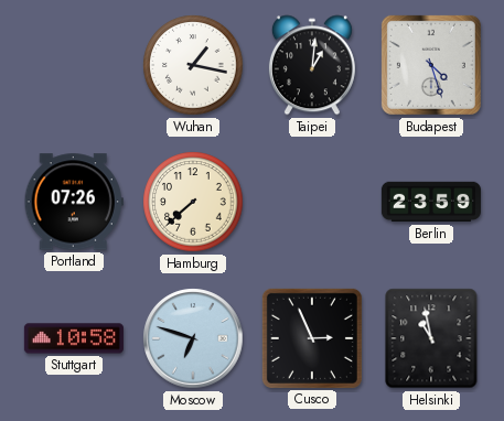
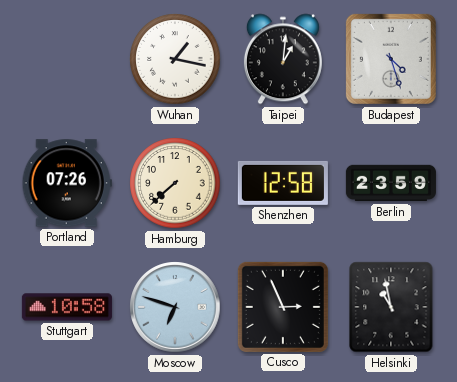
Shenzhen: none -> 12:58 (283, 183)
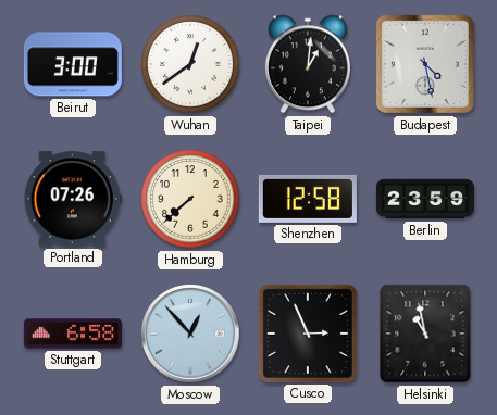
Beirut: none -> 3:00 (73, 64)
Wuhan: 1:17 -> 12:39 (190, 64)
Budapest: 4:27 -> 4:28 (425, 64)
Stuttgart: 10:58 -> 6:58 (73, 334)
Moscow: 6:48 -> 12:53 (190, 334)
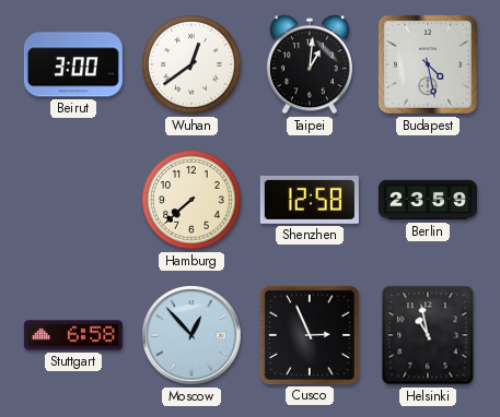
Portland: 07:26 -> none (73, 199)
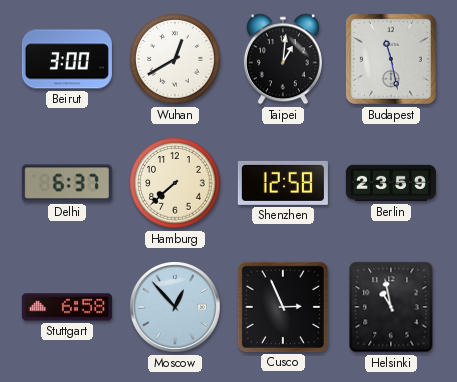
Wuhan: 12:39 -> 12:40 (175, 59)
Budapest: 4:28 -> 11:28 (391, 59)
Delhi: none -> 6:37 (67, 183)
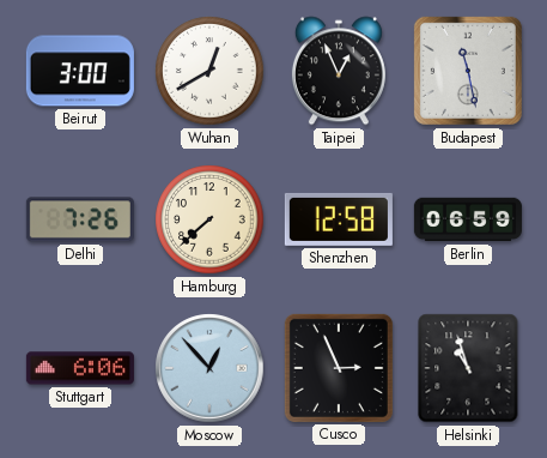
Taipei: 1:01 -> 12:56 (339, 71)
Delhi: 6:37 -> 7:26 (80, 219)
Berlin: 23:59 -> 06:59 (468, 219)
Stuttgart: 6:58 -> 6:06 (80, 368)
Helsinki: 10:58 -> 10:57 (468, 368)
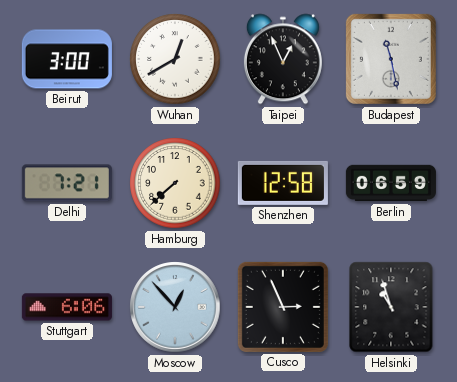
Delhi: 7:26 -> 7:21 (67, 183)
